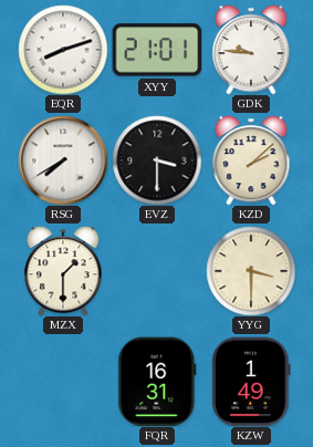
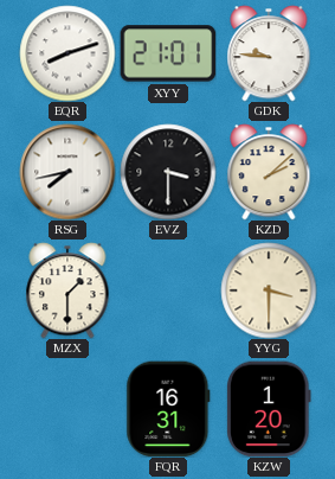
RSG: 7:40 -> 7:43 (67, 172)
KZW: 1:49 -> 1:20 (270, 409)
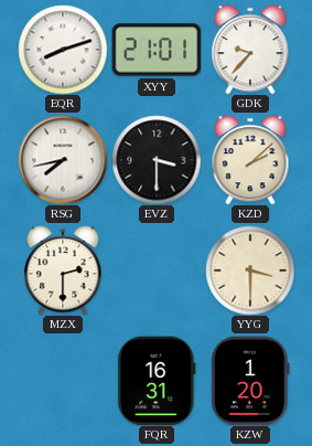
GDK: 9:46 -> 9:37 (250, 50)
MZX: 1:30 -> 2:30 (63, 270)
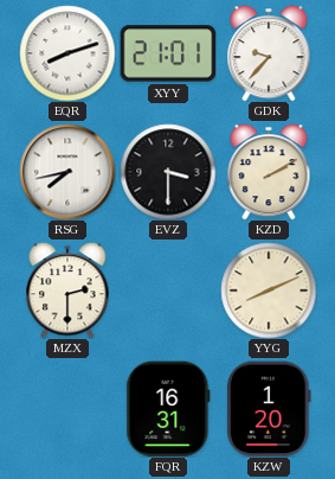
KZD: 2:08 -> 2:10 (269, 172)
YYG: 3:30 -> 8:11 (269, 290)
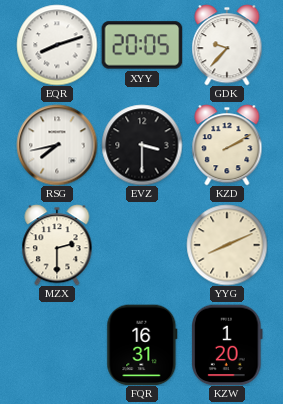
XYY: 21:01 -> 20:05 (142, 45)
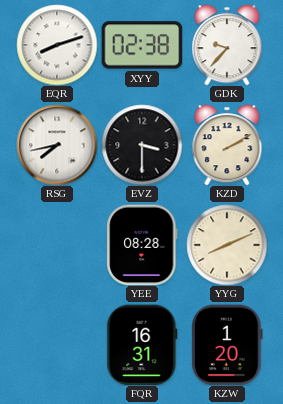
XYY: 20:05 -> 02:38 (142, 45)
MZX: 2:30 -> none (57, 245)
YEE: none -> 08:28 (142, 245)
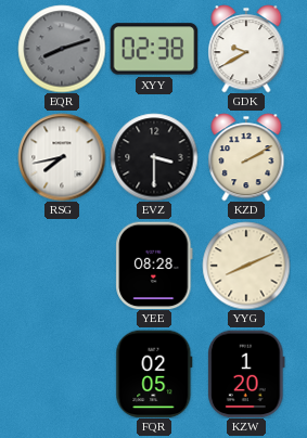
EQR dial: white -> grey (62, 49)
GDK: 9:37 -> 9:40 (246, 49)
FQR: 16:31 -> 02:05 (154, 374)
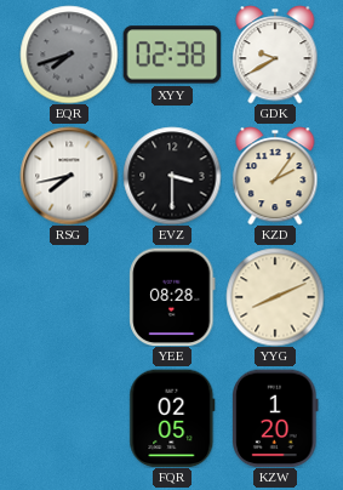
EQR: 8:12 -> 7:42 (69, 55)
KZD: 2:10 -> 2:06 (275, 176)
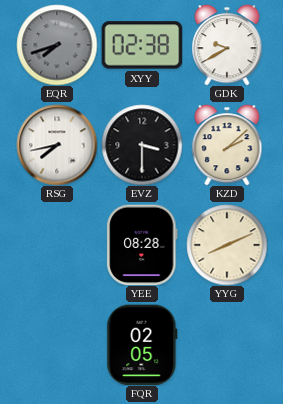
KZD: 2:06 -> 2:08 (227, 145)
KZW: 1:20 -> none (276, 418)
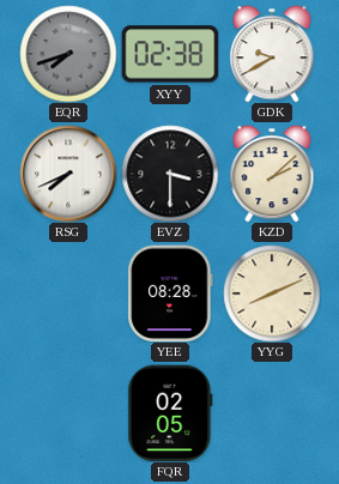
RSG: 7:43 -> 7:41 (68, 174)
